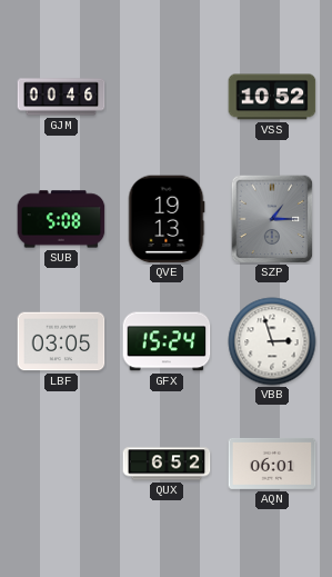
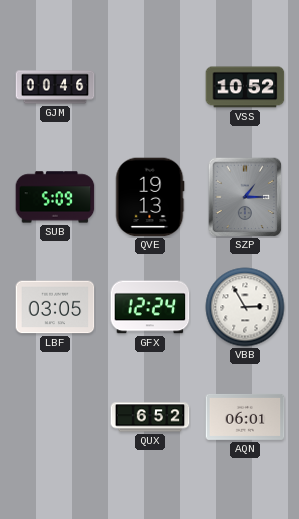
SUB: 5:08 -> 5:09 (55, 197)
GFX: 15:24 -> 12:24 (150, 307)
VBB: 2:57 -> 2:55 (245, 307)
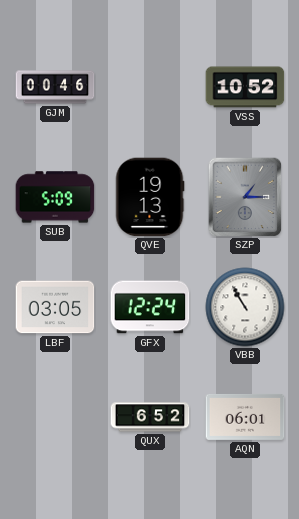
VBB: 2:55 -> 10:55 (245, 307)
